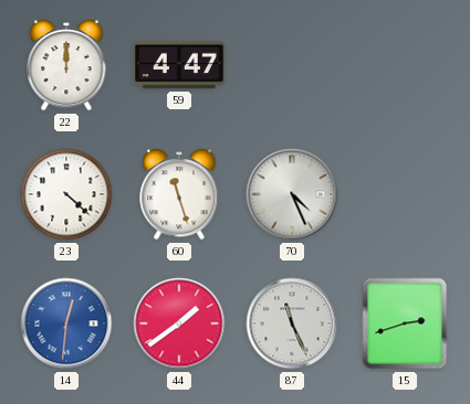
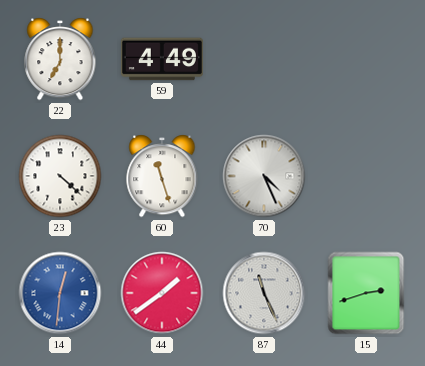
22: 12:00 -> 7:00 (60, 60)
59: 4:47 -> 4:49 (162, 59)
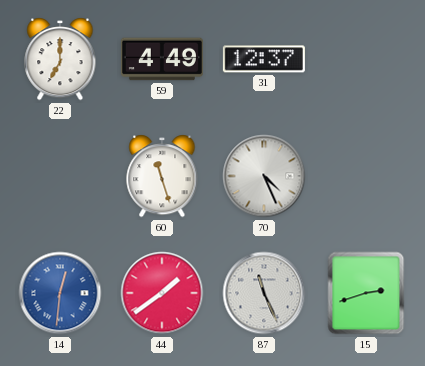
31: none -> 12:37 (264, 59)
23: 4:22 -> none (60, 176)
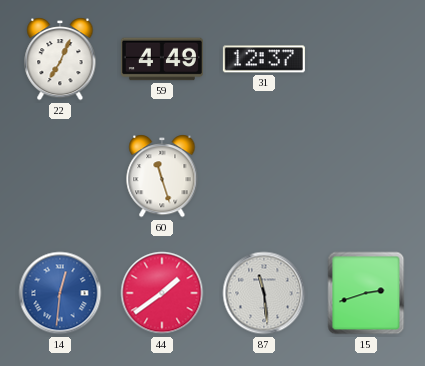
22: 7:00 -> 7:04 (60, 60)
70: 4:26 -> none (264, 176)
87: 11:26 -> 11:29 (264, 293)
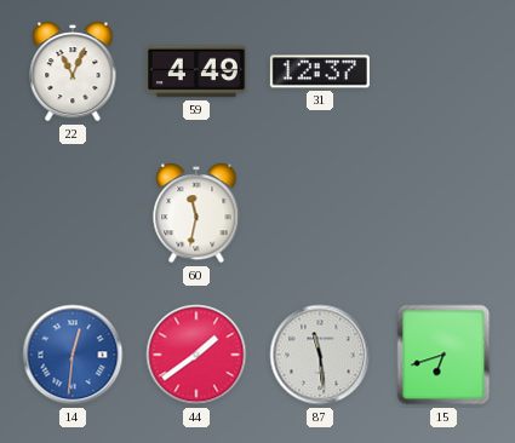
22: 7:04 -> 11:04 (73, 73)
60: 11:27 -> 11:32 (196, 214)
15: 2:42 -> 6:42 (444, 355)
